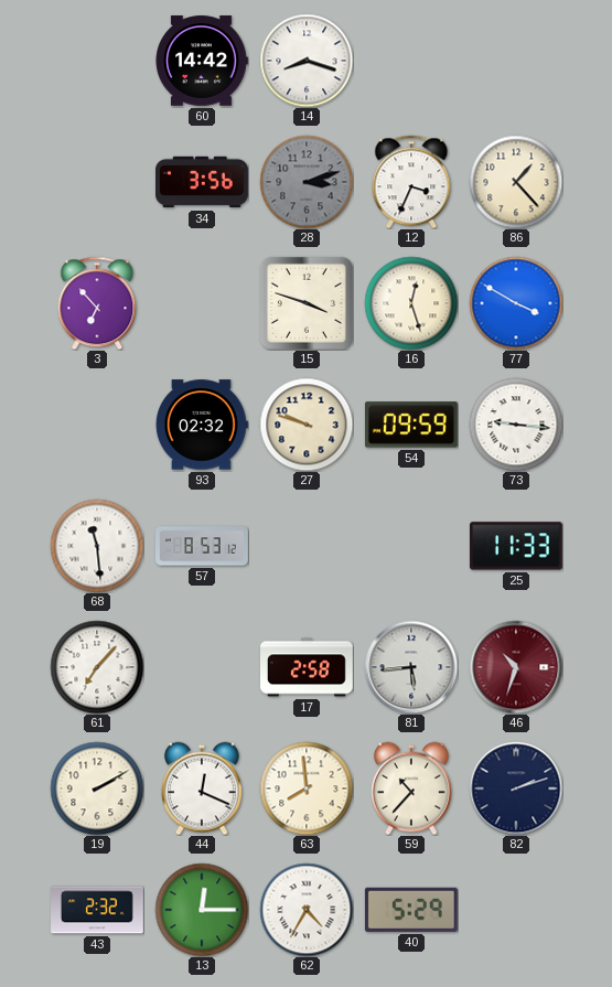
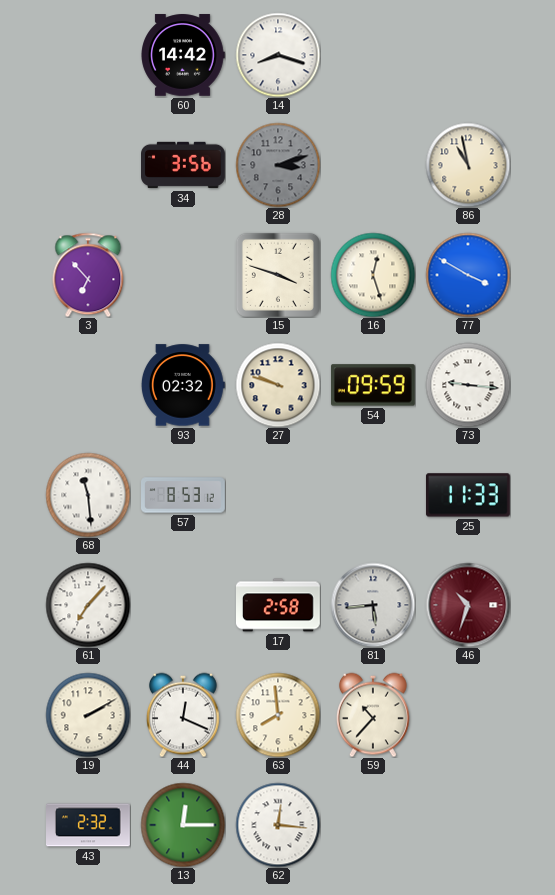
12: 3:34 -> none (411, 182)
86: 1:23 -> 10:58 (468, 165)
82: 2:12 -> none (516, 788)
62: 4:35 -> 12:16 (278, 825)
40: 5:29 -> none (411, 910)
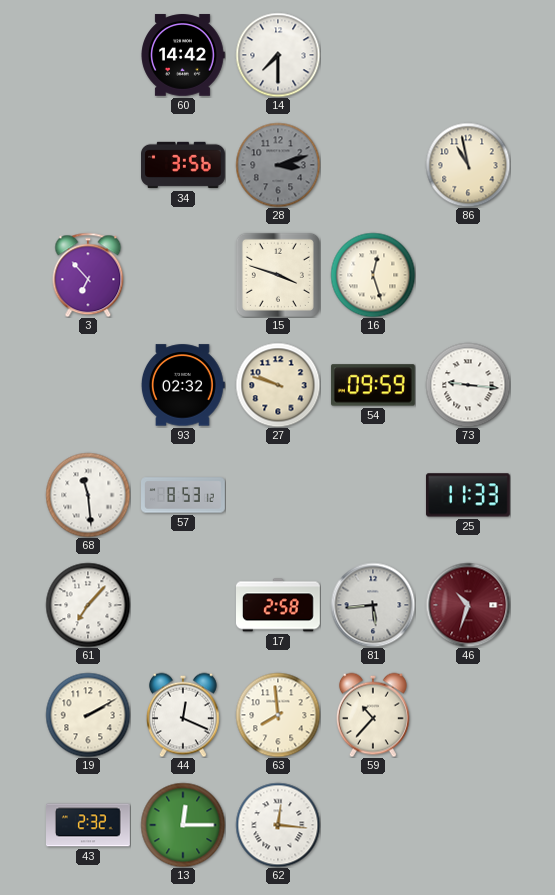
14: 8:18 -> 7:30 (278, 55)
77: 3:50 -> none (468, 275)
